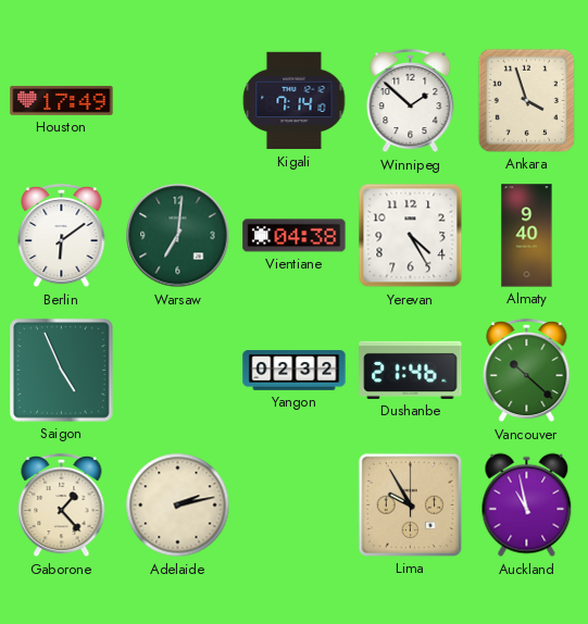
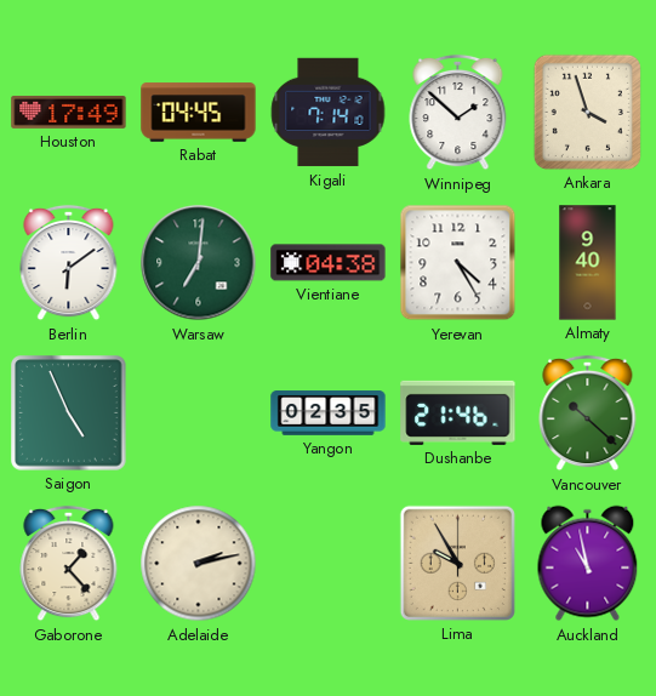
Rabat: none -> 04:45 (199, 113)
Yangon: 02:32 -> 02:35 (329, 413)
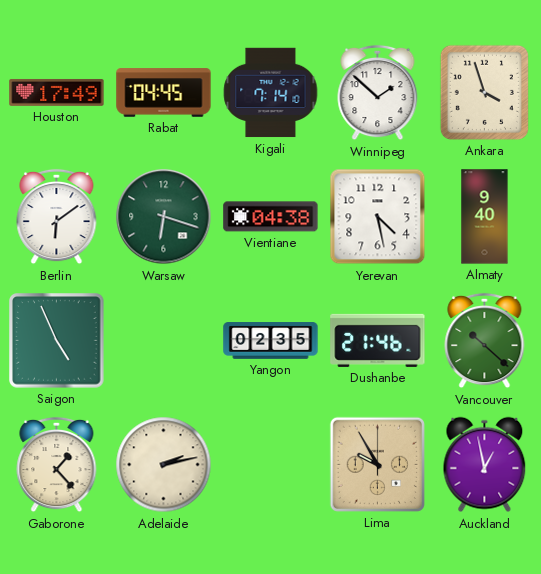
Warsaw: 7:01 -> 6:18 (164, 217)
Yerevan: 4:25 -> 4:28 (378, 217)
Auckland: 10:58 -> 12:58 (485, 465)
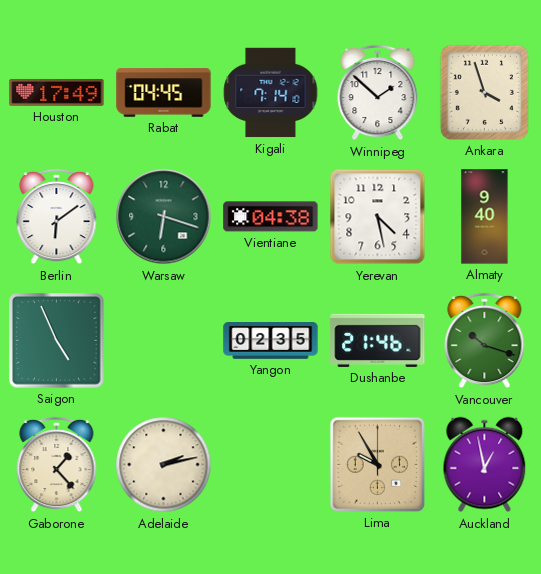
Vancouver: 10:22 -> 10:18 (485, 341)
